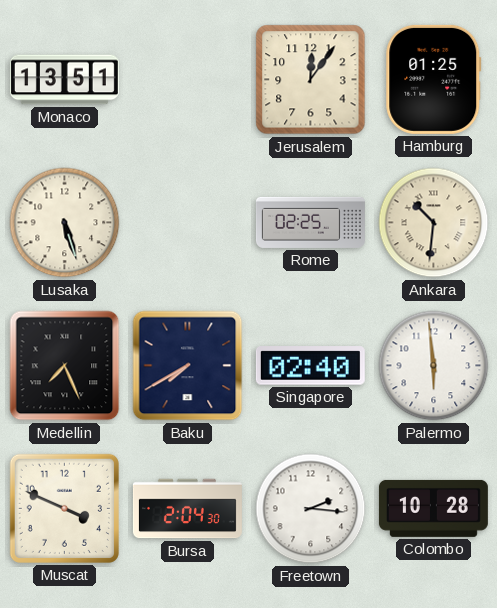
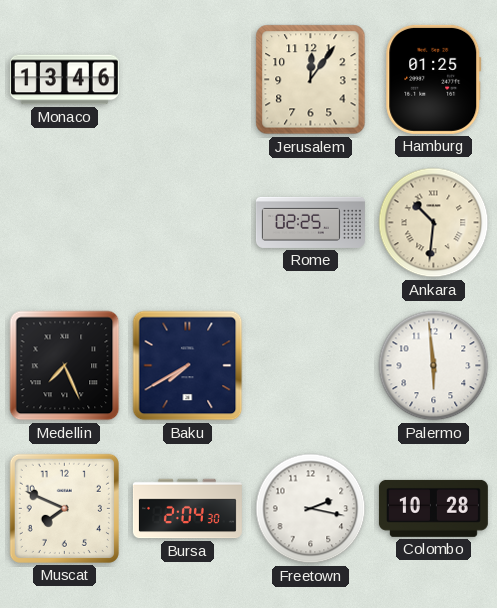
Monaco: 13:51 -> 13:46 (64, 80)
Lusaka: 5:27 -> none (65, 223)
Singapore: 02:40 -> none (310, 366)
Muscat: 3:49 -> 7:49 (64, 508)
Freetown: 2:16 -> 2:17 (311, 509)
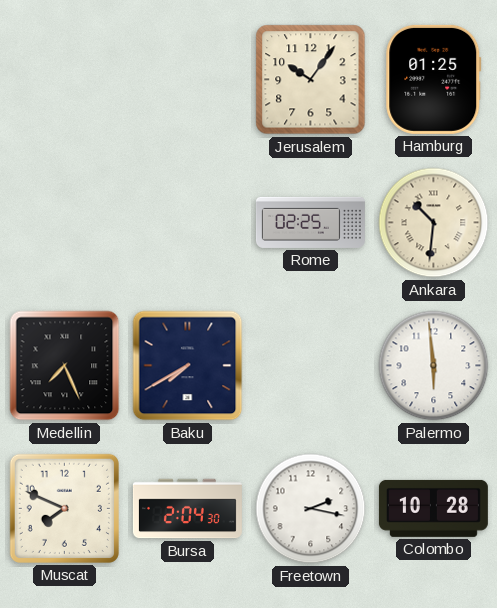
Monaco: 13:46 -> none (64, 80)
Jerusalem: 12:06 -> 10:06 (311, 80)
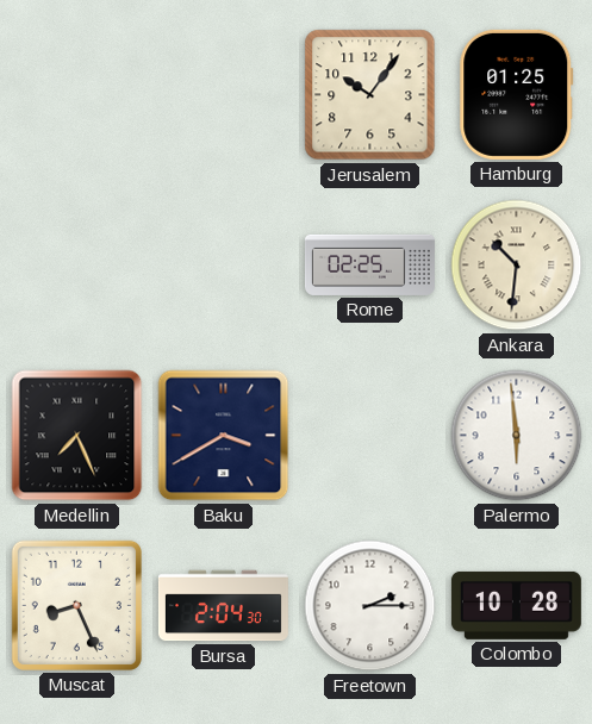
Baku: 7:40 -> 3:40 (224, 436)
Muscat: 7:49 -> 8:26 (76, 605)
Freetown: 2:17 -> 2:15 (370, 606)
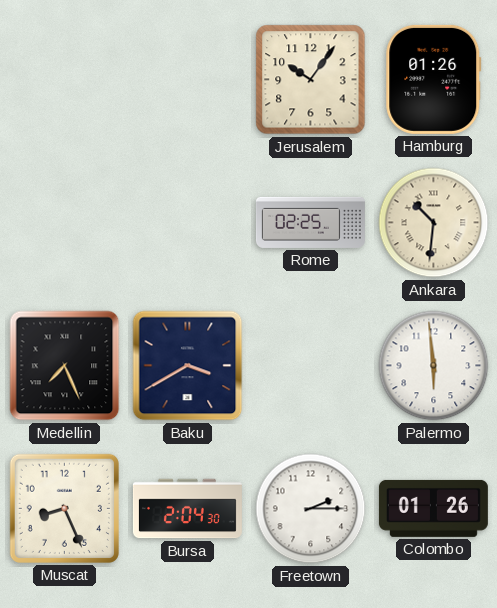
Hamburg: 01:25 -> 01:26 (434, 79)
Colombo: 10:28 -> 01:26 (433, 508)
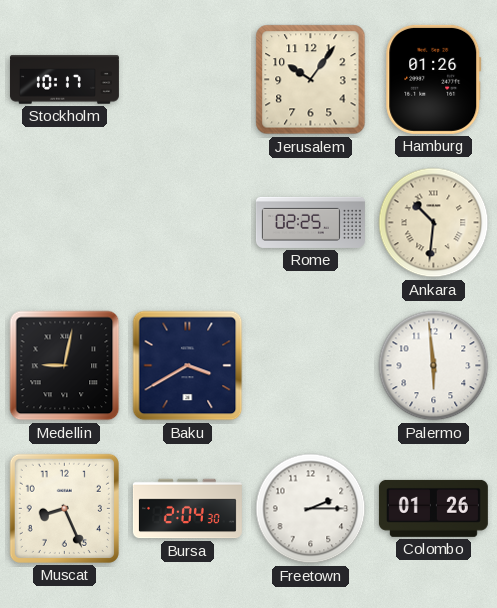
Stockholm: none -> 10:17 (64, 80)
Medellin: 7:26 -> 9:02 (65, 366)
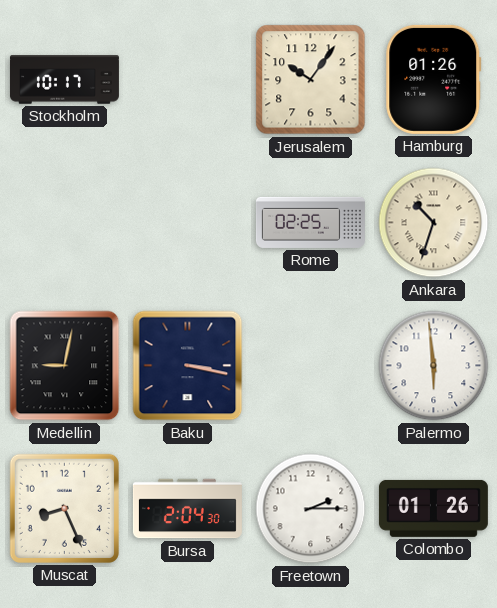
Ankara: 10:31 -> 10:33 (434, 223)
Baku: 3:40 -> 3:17 (188, 366)
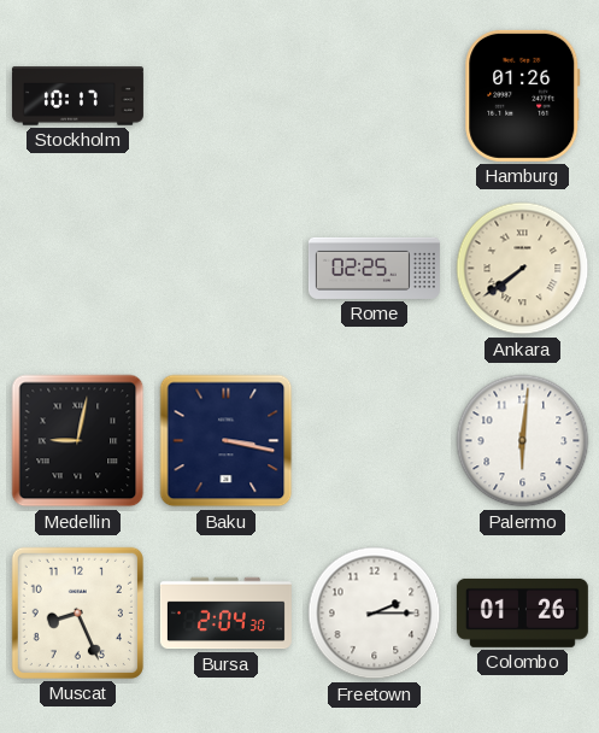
Jerusalem: 10:06 -> none (311, 80)
Ankara: 10:33 -> 7:39 (523, 269)
Palermo: 5:59 -> 6:01 (523, 441)
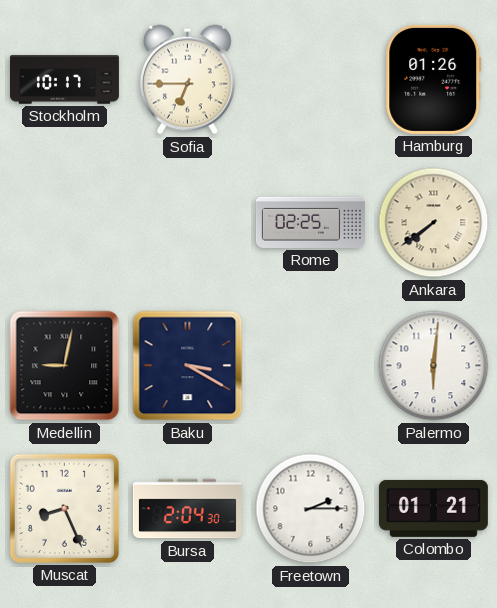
Sofia: none -> 6:45 (188, 80)
Baku: 3:17 -> 3:20 (188, 366)
Colombo: 01:26 -> 01:21 (433, 508)
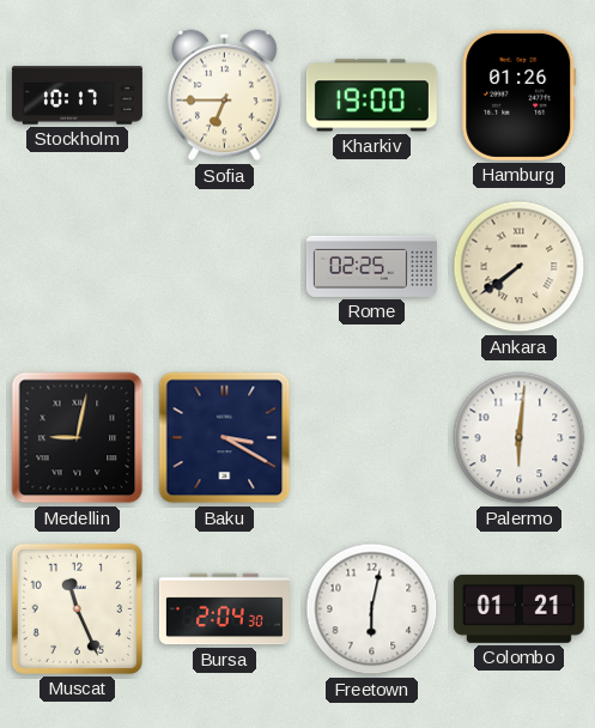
Kharkiv: none -> 19:00 (371, 96)
Muscat: 8:26 -> 11:26 (77, 608)
Freetown: 2:15 -> 6:02 (372, 609)
